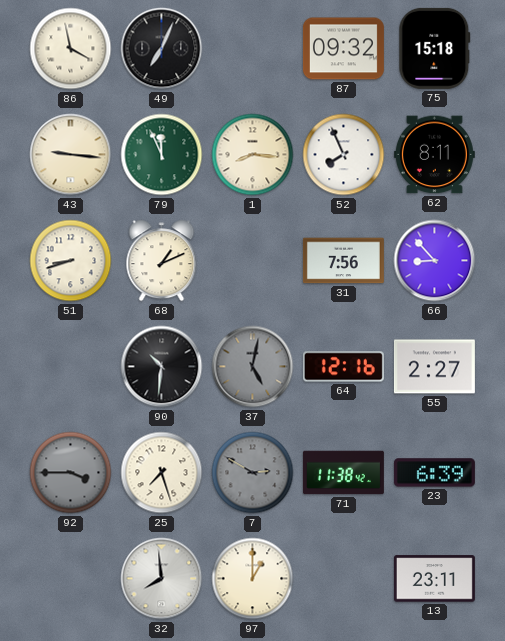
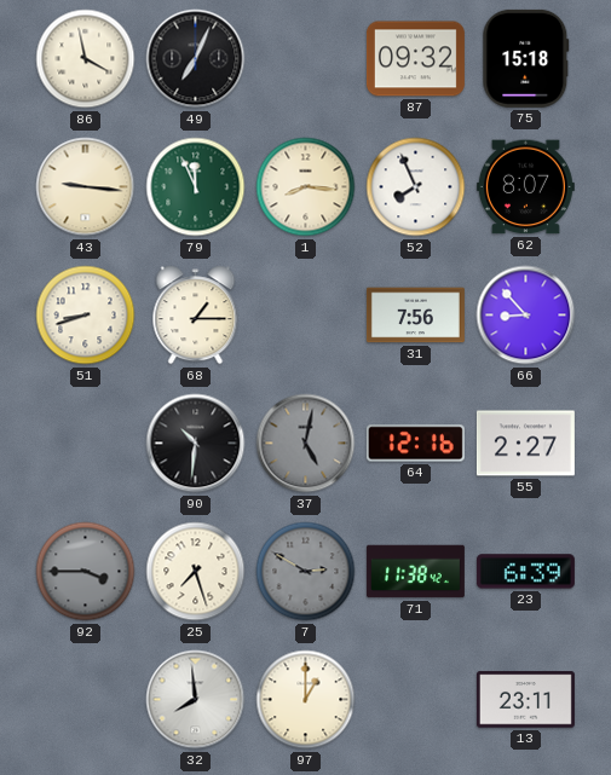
62: 8:11 -> 8:07 (525, 187)
68: 1:11 -> 1:15 (196, 316)
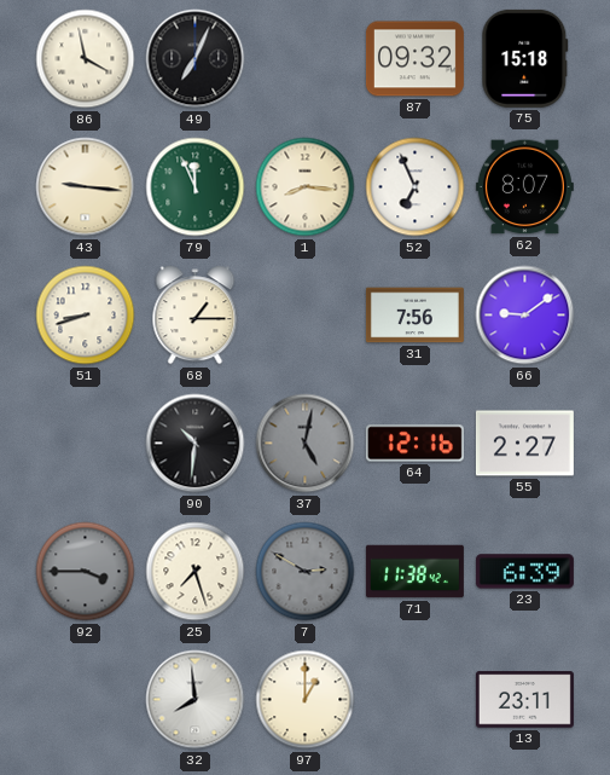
52: 7:56 -> 6:56 (416, 187)
66: 8:53 -> 9:09 (525, 316)
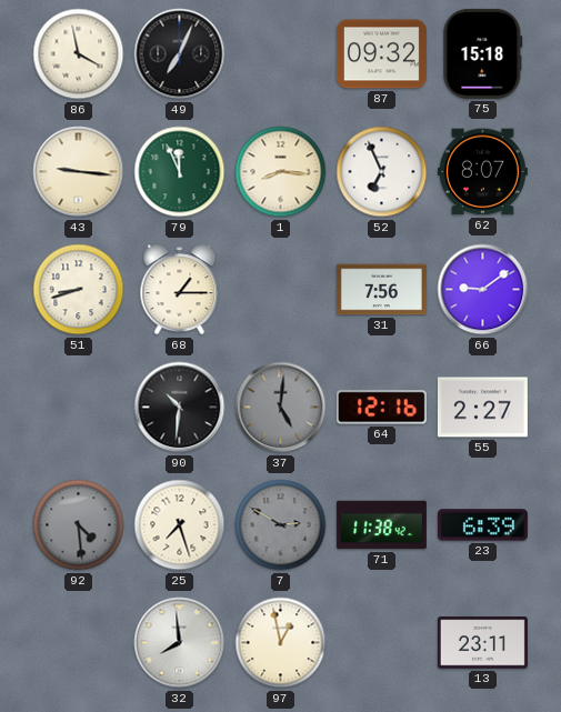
37: 5:02 -> 5:01 (281, 408)
92: 3:45 -> 4:29 (79, 525)
97: 1:00 -> 12:58 (281, 643)
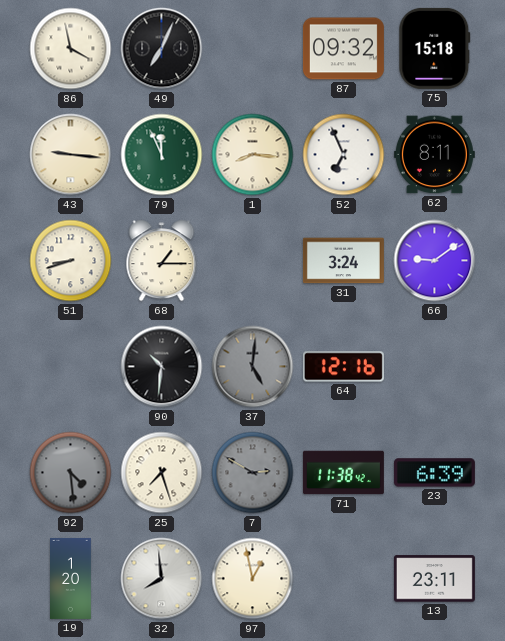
62: 8:07 -> 8:11 (434, 155)
31: 7:56 -> 3:24 (343, 261)
55: 2:27 -> none (482, 408)
19: none -> 1:20 (71, 578)
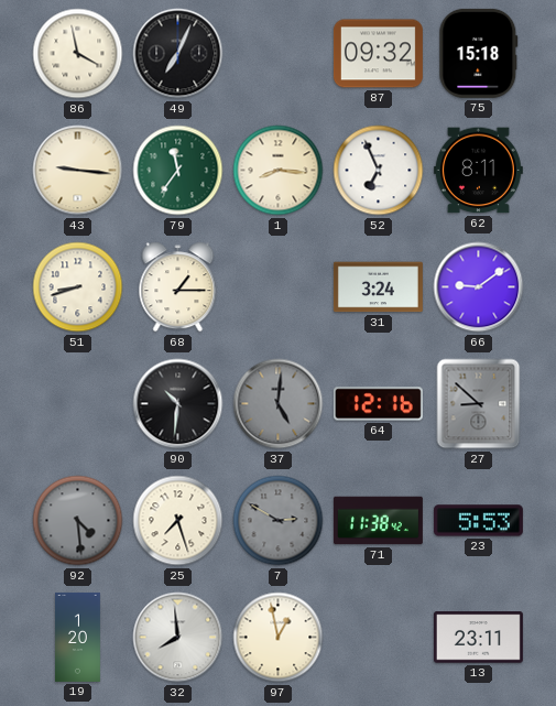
79: 11:56 -> 11:36 (178, 171)
27: none -> 8:52 (479, 404)
23: 6:39 -> 5:53 (478, 521)
